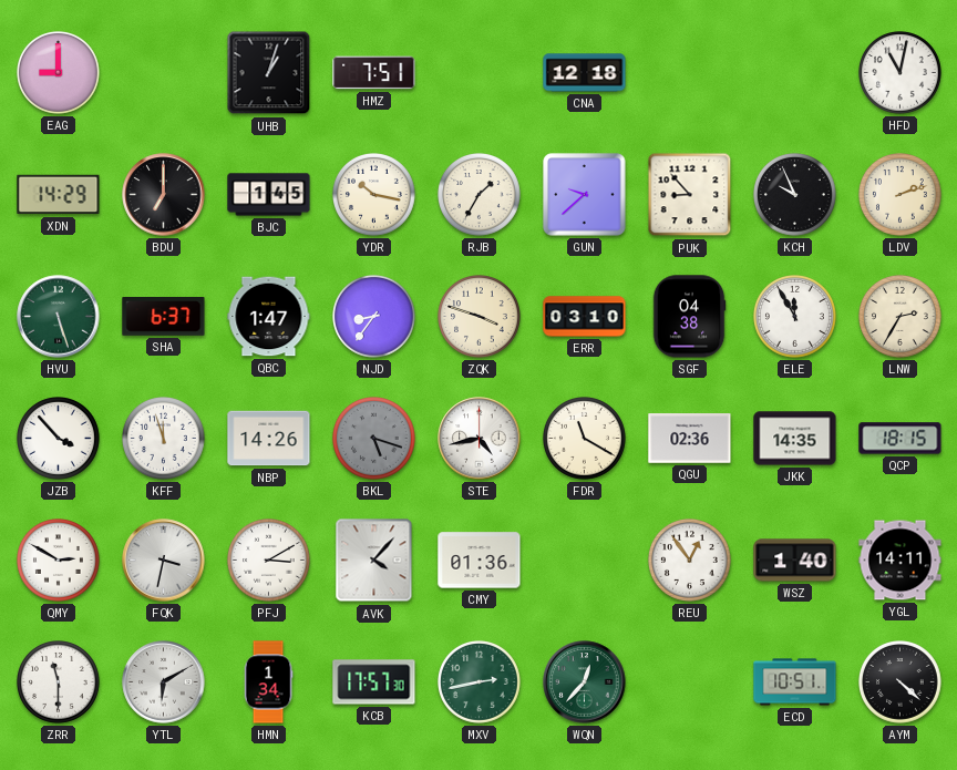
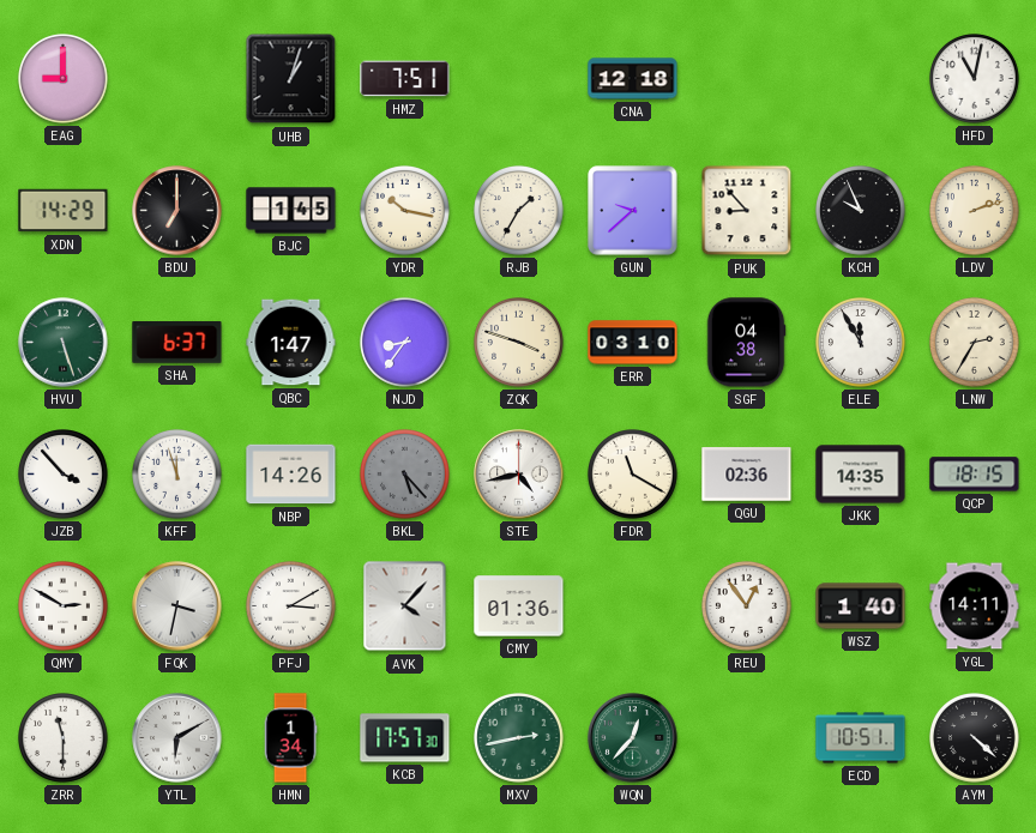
BKL: 5:18 -> 5:23 (405, 475)
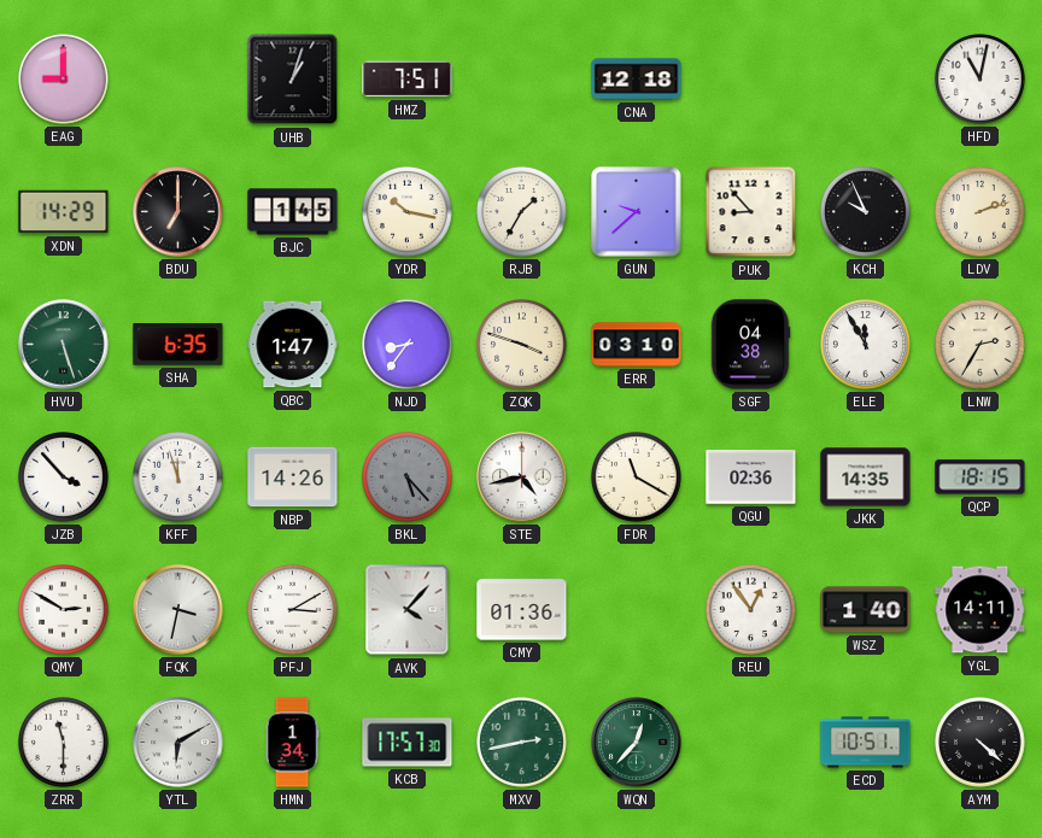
SHA: 6:37 -> 6:35 (178, 345)
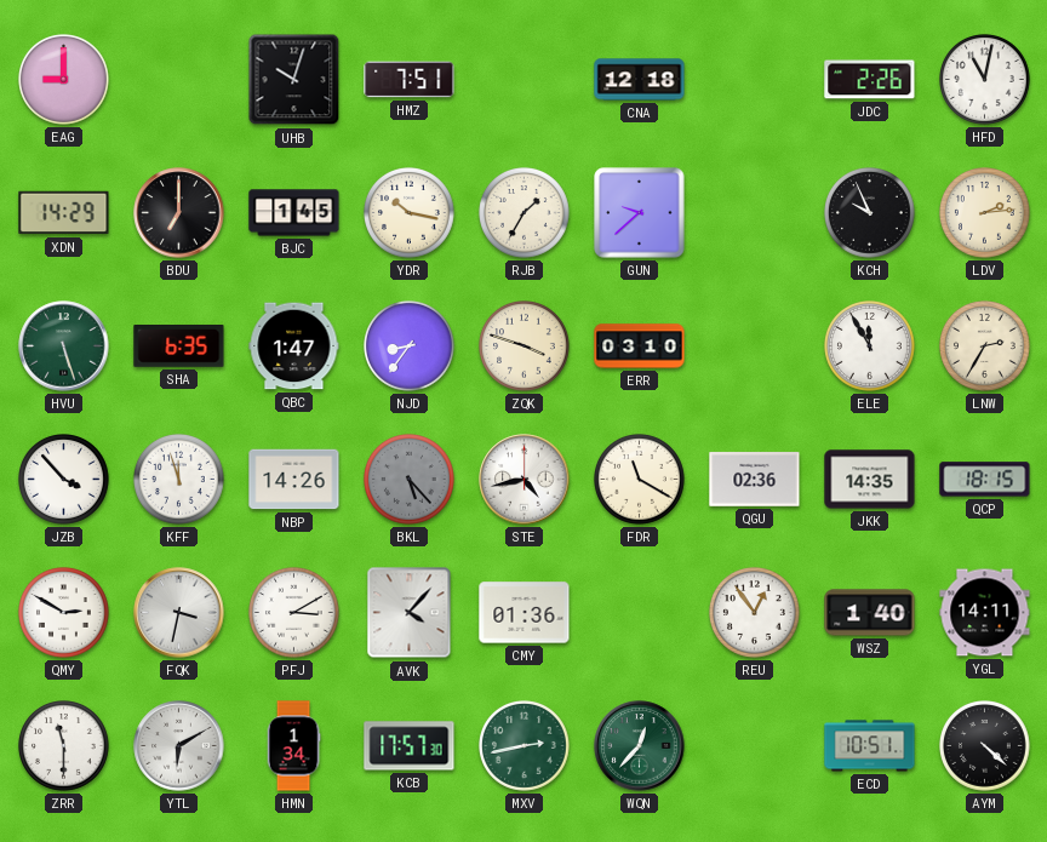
UHB: 1:03 -> 10:03 (294, 80)
JDC: none -> 2:26 (870, 80)
PUK: 8:53 -> none (751, 212)
LDV: 2:12 -> 2:14 (985, 213)
SGF: 04:38 -> none (750, 345)
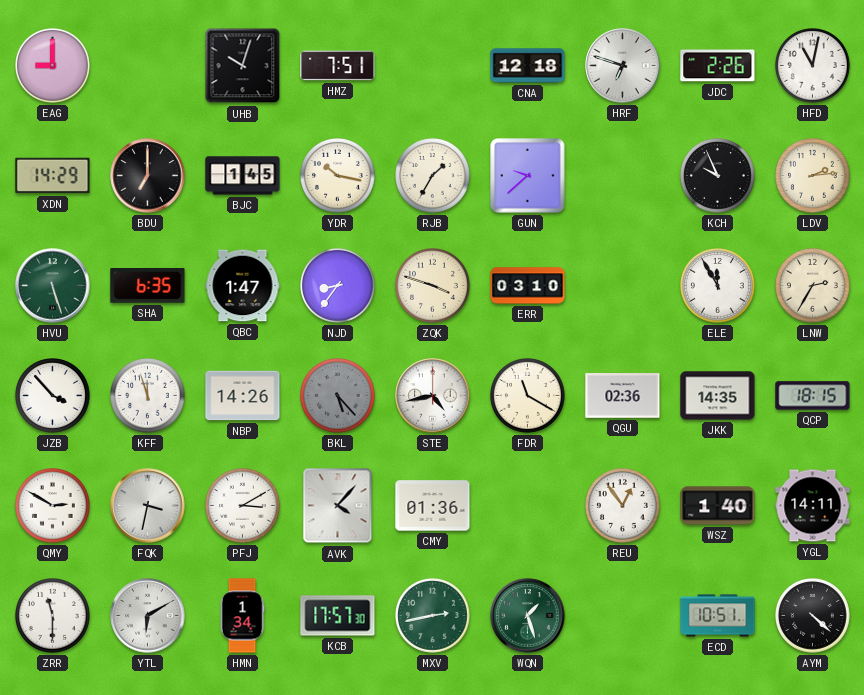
HRF: none -> 6:48 (623, 66)
WQN: 12:37 -> 1:27 (528, 616)
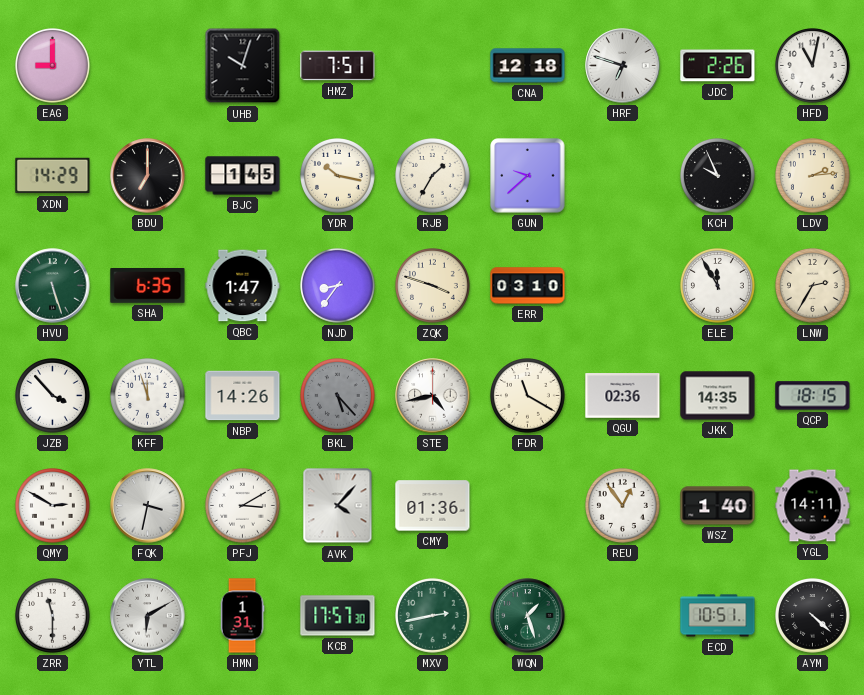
HMN: 1:34 -> 1:31 (242, 616)
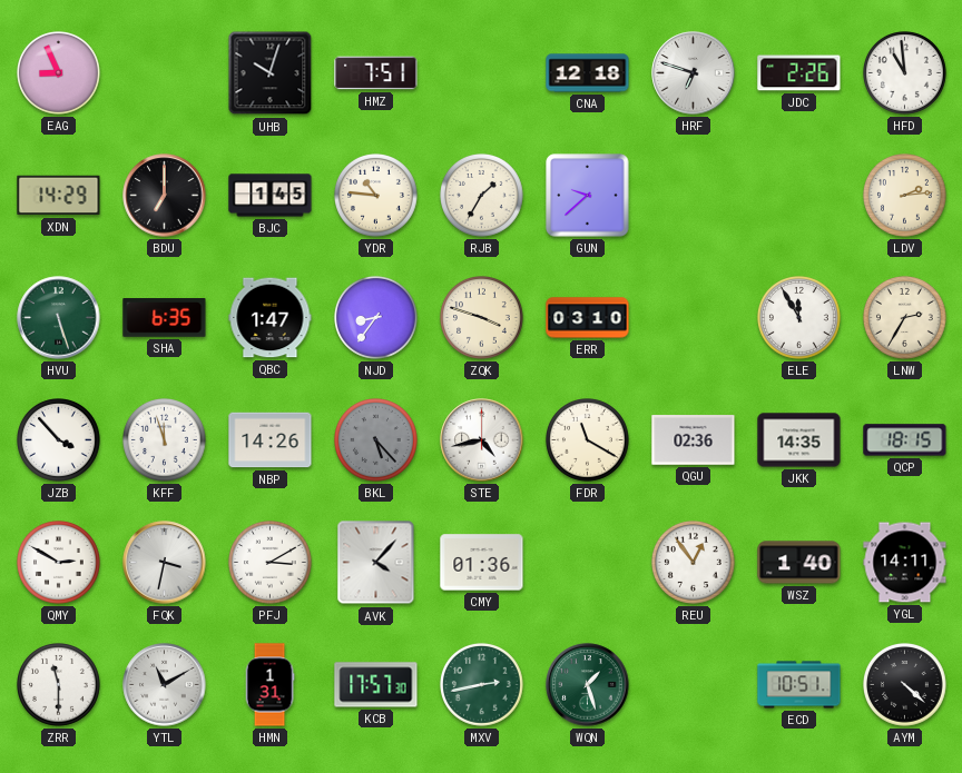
EAG: 9:00 -> 8:56 (59, 73)
HFD: 11:02 -> 10:59 (905, 73)
YDR: 10:17 -> 10:46 (376, 196)
KCH: 9:56 -> none (718, 176)
YTL: 6:10 -> 11:10 (165, 685)
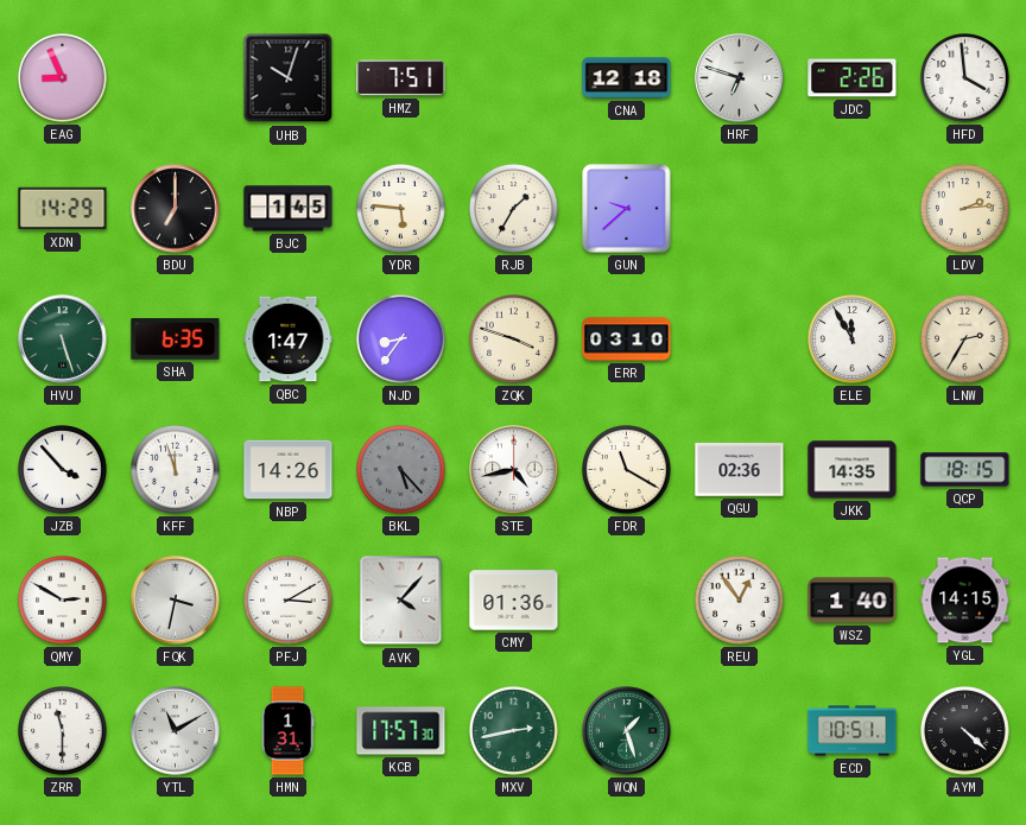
HFD: 10:59 -> 3:59 (965, 78)
YDR: 10:46 -> 5:46 (401, 209)
YGL: 14:11 -> 14:15 (965, 601)
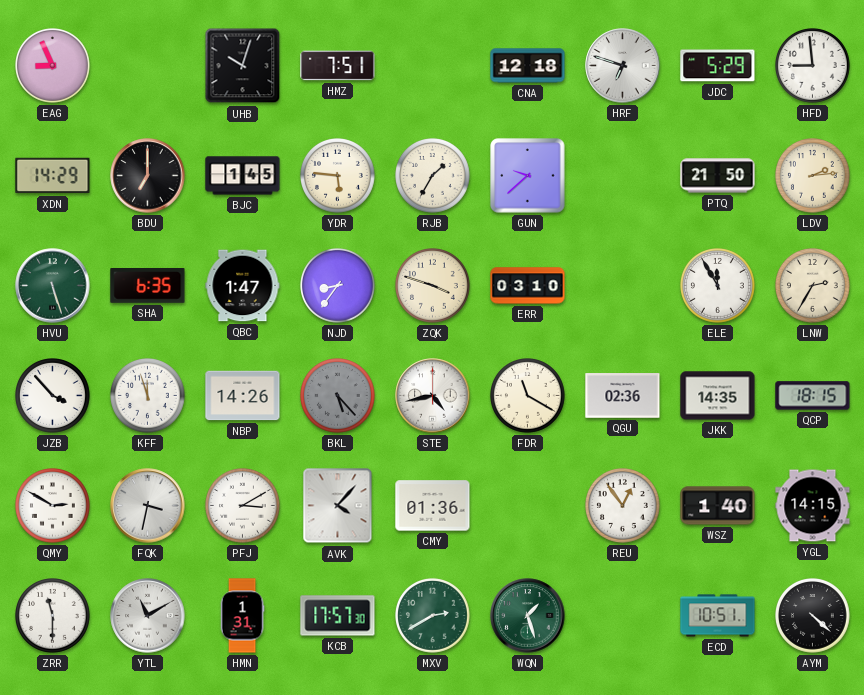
JDC: 2:26 -> 5:29 (718, 66)
HFD: 3:59 -> 8:59 (813, 66)
PTQ: none -> 21:50 (718, 176)
MXV: 2:43 -> 2:40 (433, 616)
